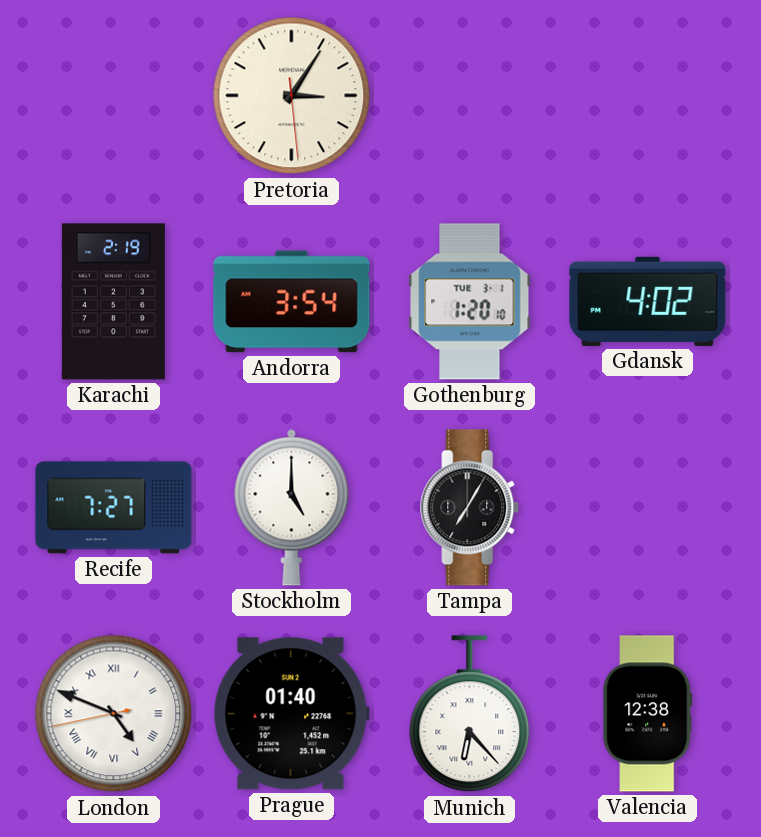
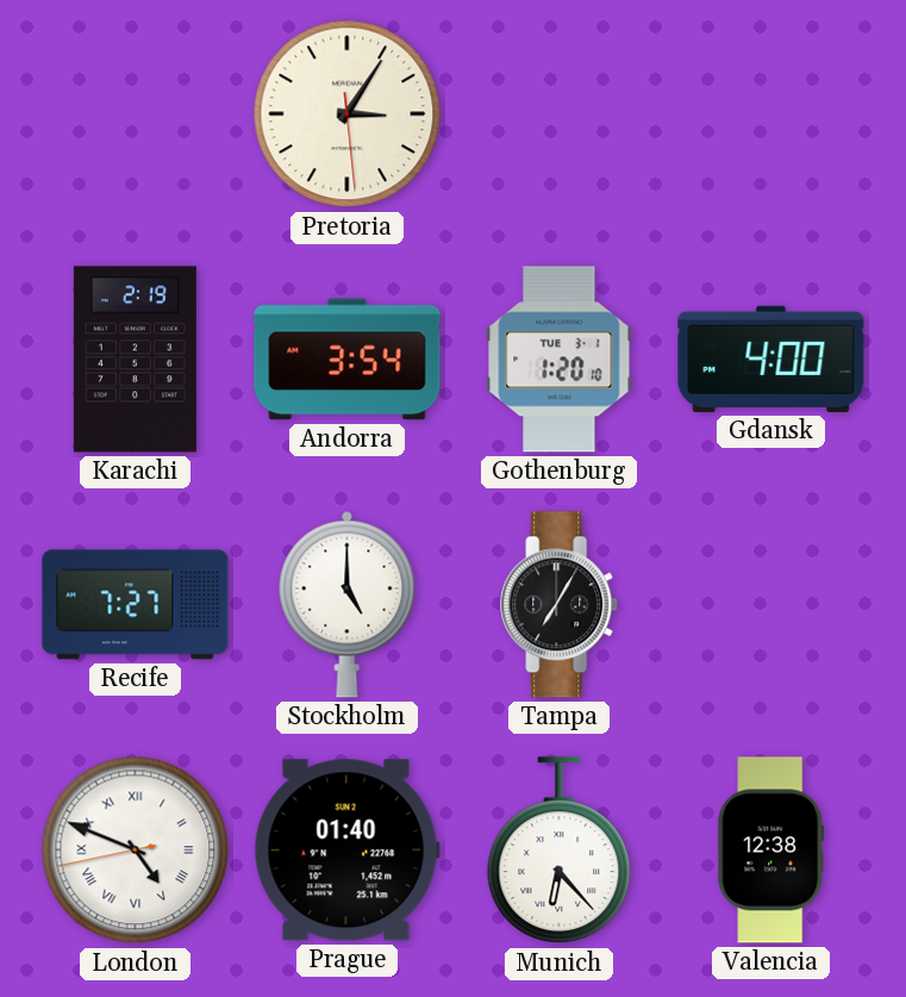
Gdansk: 4:02 -> 4:00 (771, 359)
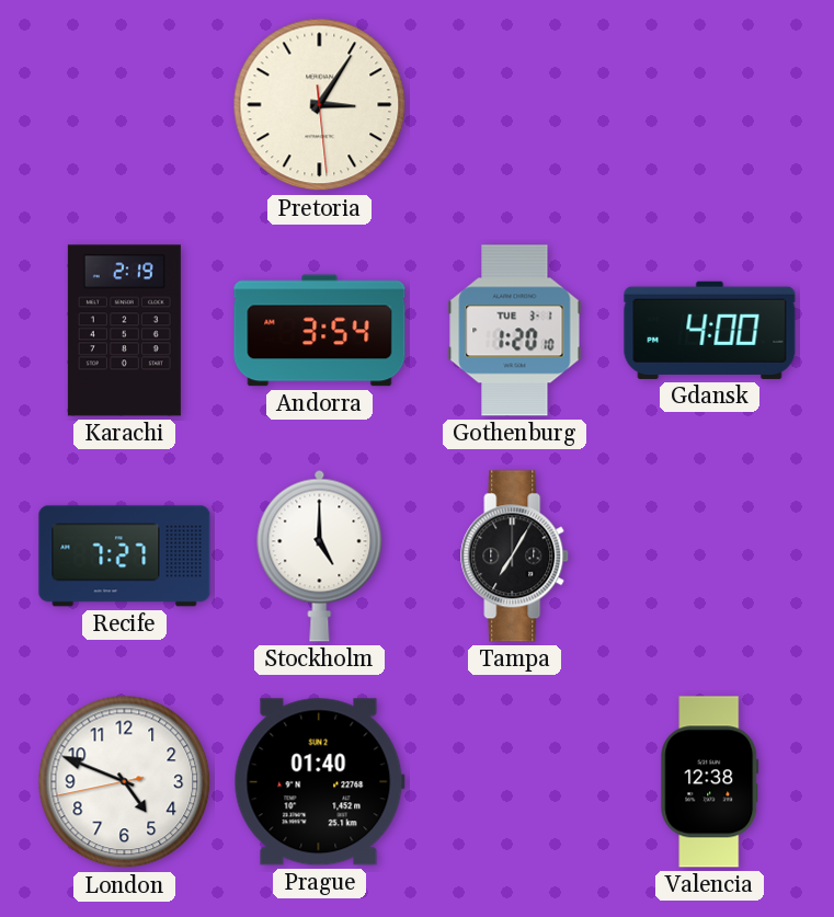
London numerals: Roman -> Arabic (125, 782)
Munich: 6:23 -> none (560, 850)
